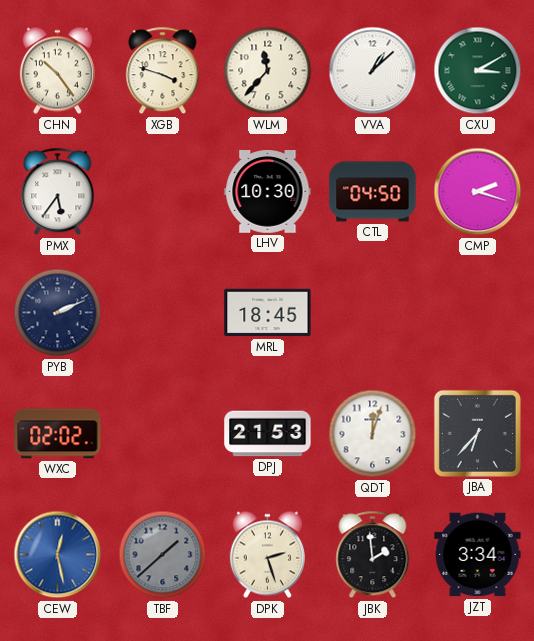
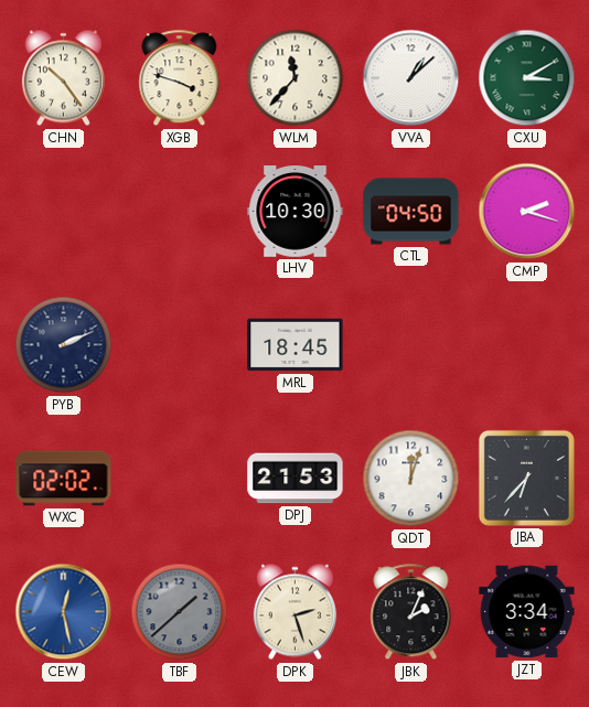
PMX: 5:36 -> none (58, 192)
JBK: 1:59 -> 2:04 (411, 612)
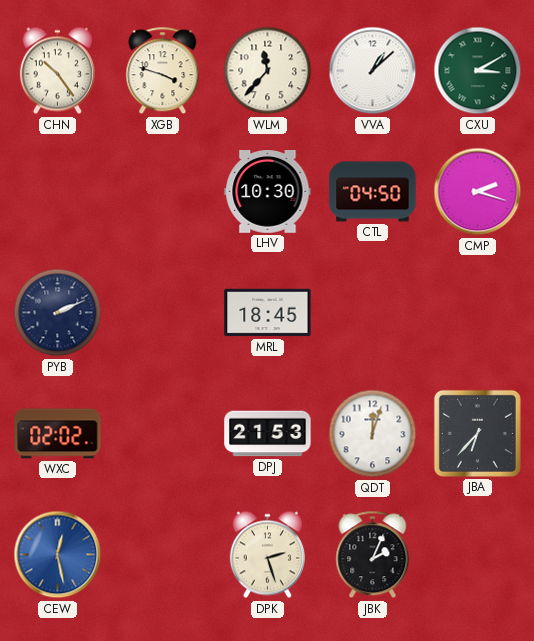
TBF: 1:38 -> none (180, 612)
JZT: 3:34 -> none (527, 612)
